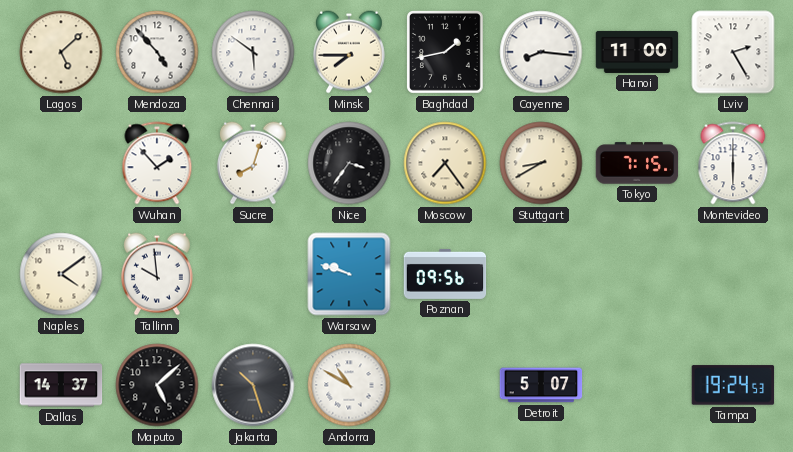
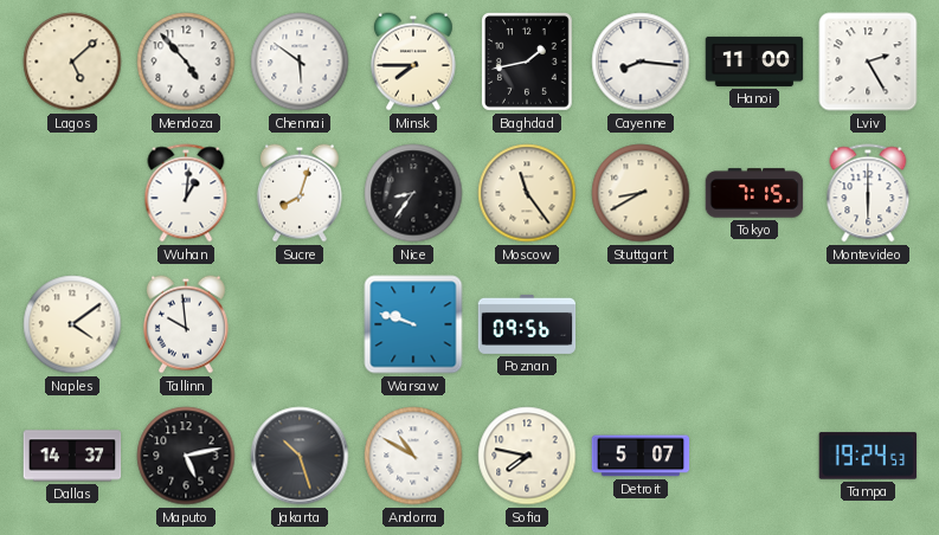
Wuhan: 1:53 -> 1:01 (186, 193)
Nice: 3:36 -> 8:36 (413, 193)
Moscow: 7:24 -> 11:24 (527, 193)
Maputo: 5:08 -> 5:13 (186, 456)
Sofia: none -> 7:47 (527, 456)
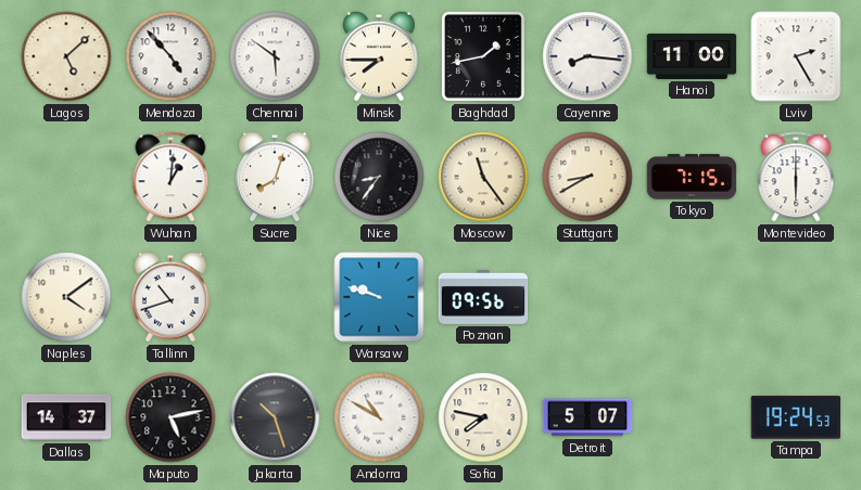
Tallinn: 9:59 -> 10:42 (170, 297)
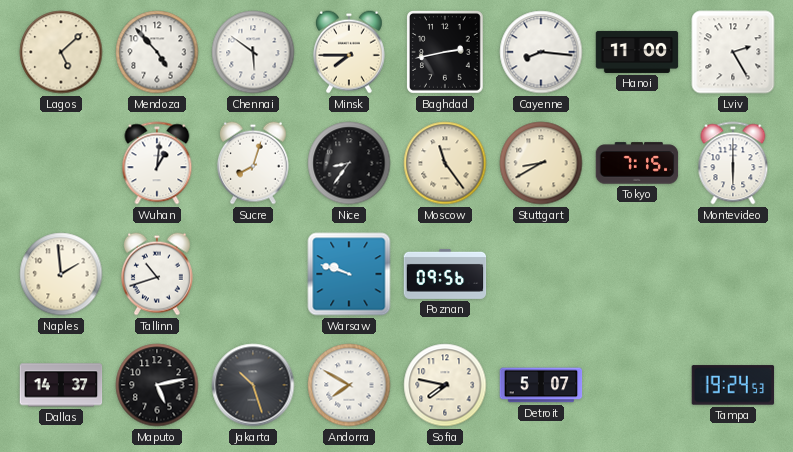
Baghdad: 1:43 -> 2:43 (445, 53)
Naples: 4:09 -> 1:59 (61, 274)
Andorra: 10:50 -> 7:50 (349, 385)
